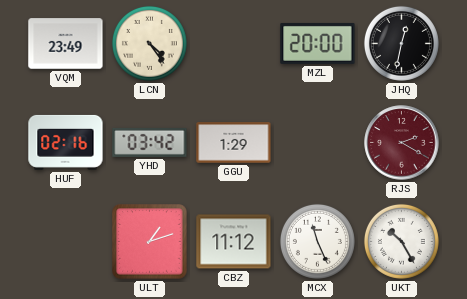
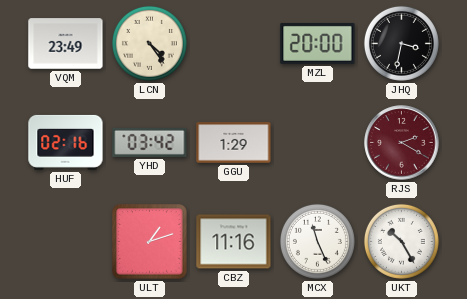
JHQ: 12:32 -> 3:32 (401, 43)
CBZ: 11:12 -> 11:16 (234, 242)
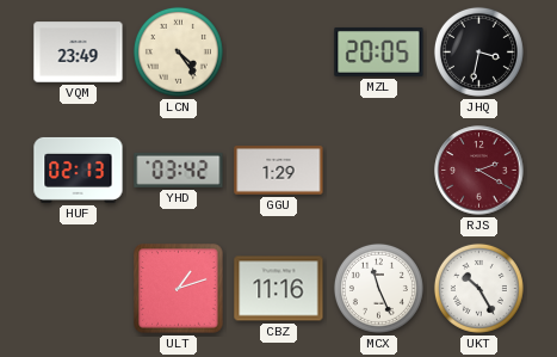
MZL: 20:00 -> 20:05 (379, 53)
HUF: 02:16 -> 02:13 (79, 170)
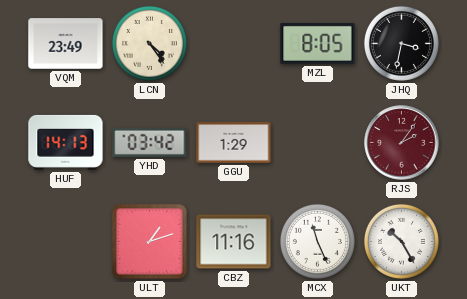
MZL: 20:05 -> 8:05 (318, 44)
HUF: 02:13 -> 14:13 (66, 142)
RJS: 2:20 -> 2:06 (402, 143)
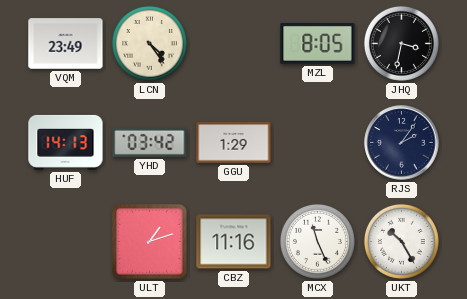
RJS dial: burgundy -> navy (402, 143)
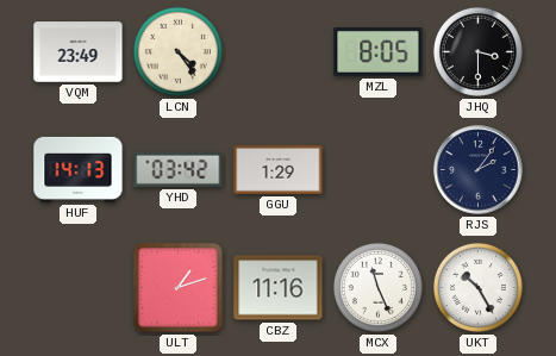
JHQ: 3:32 -> 3:30 (477, 51)
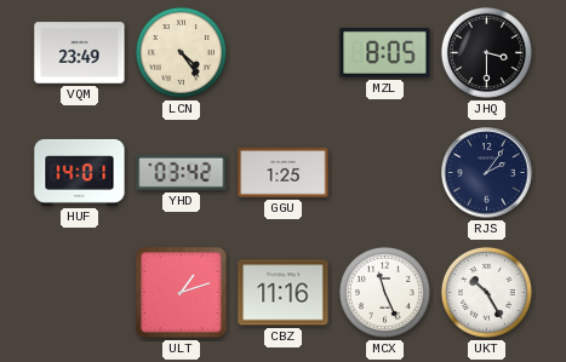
HUF: 14:13 -> 14:01 (80, 172)
GGU: 1:29 -> 1:25 (284, 173)
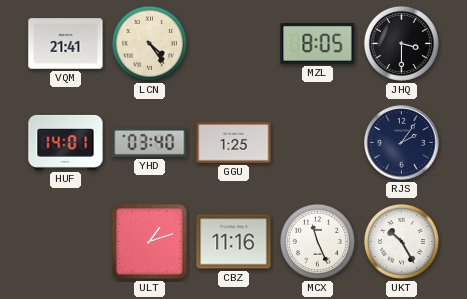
VQM: 23:49 -> 21:41 (66, 44)
YHD: 03:42 -> 03:40 (150, 142)
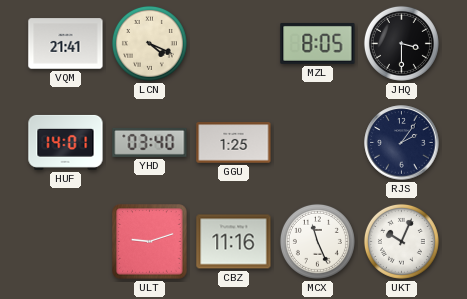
LCN: 4:24 -> 4:19 (149, 43)
ULT: 1:12 -> 9:12 (150, 242)
UKT: 10:25 -> 10:04 (401, 241)
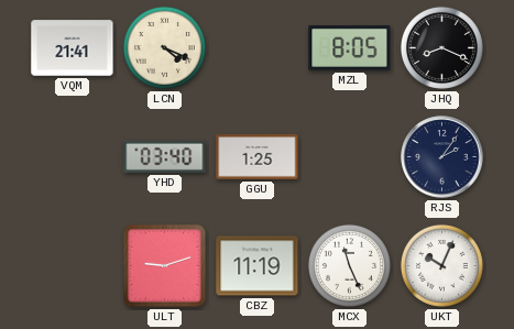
JHQ: 3:30 -> 8:19 (441, 47)
HUF: 14:01 -> none (66, 142)
CBZ: 11:16 -> 11:19 (258, 266)
